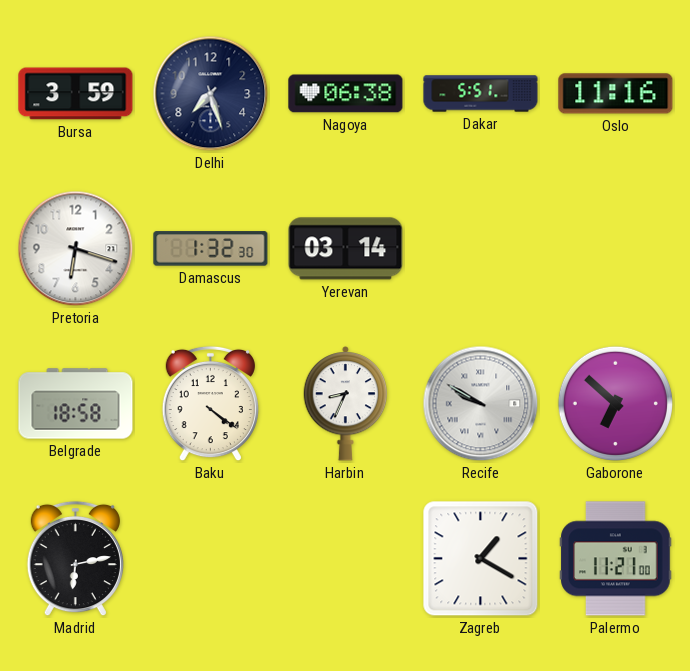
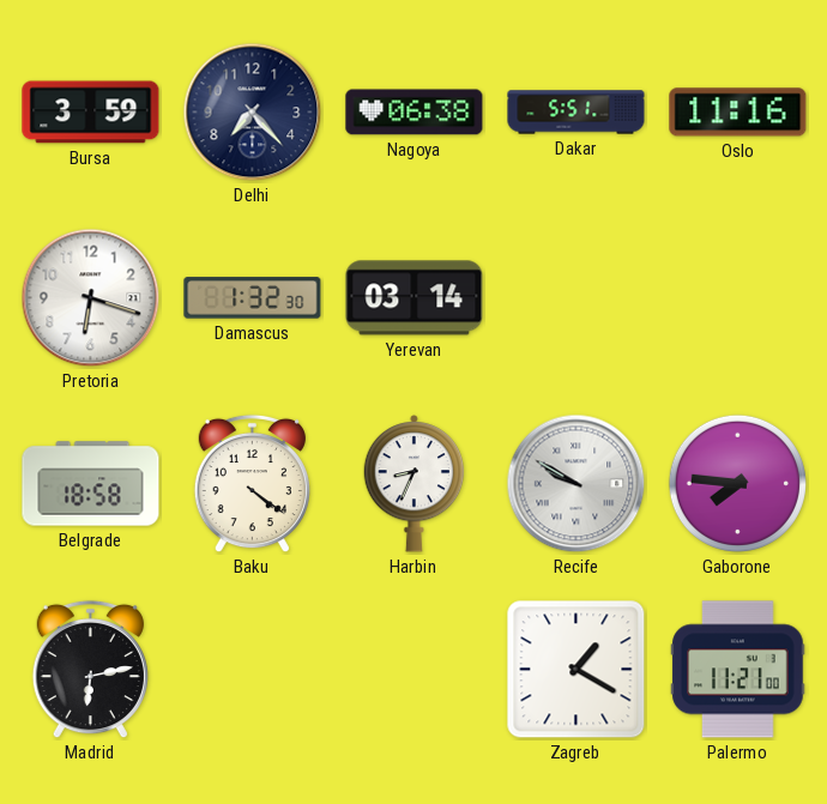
Delhi: 7:27 -> 7:23 (253, 113)
Gaborone: 6:52 -> 7:46 (737, 483)
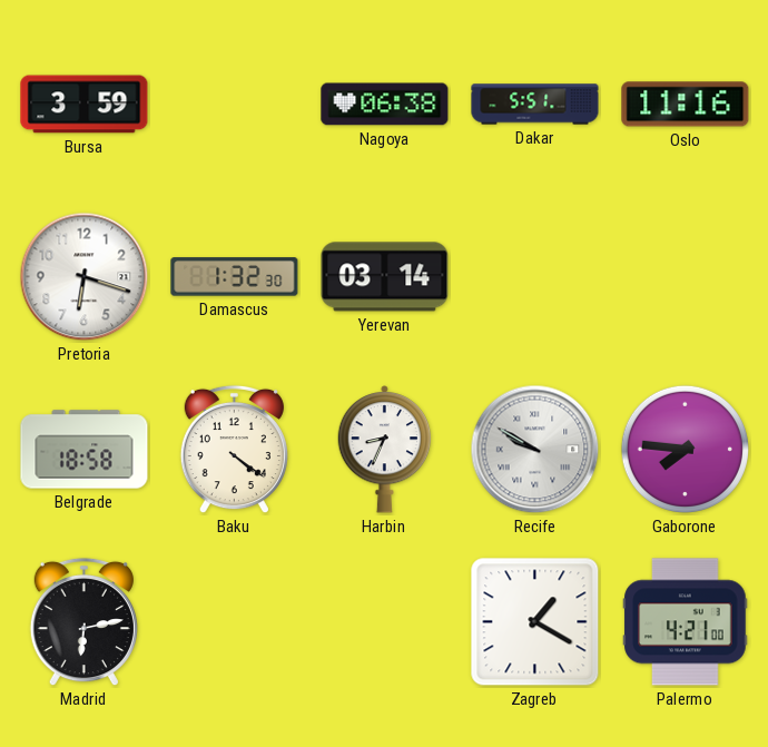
Delhi: 7:23 -> none (253, 113)
Palermo: 11:21 -> 4:21 (686, 622)
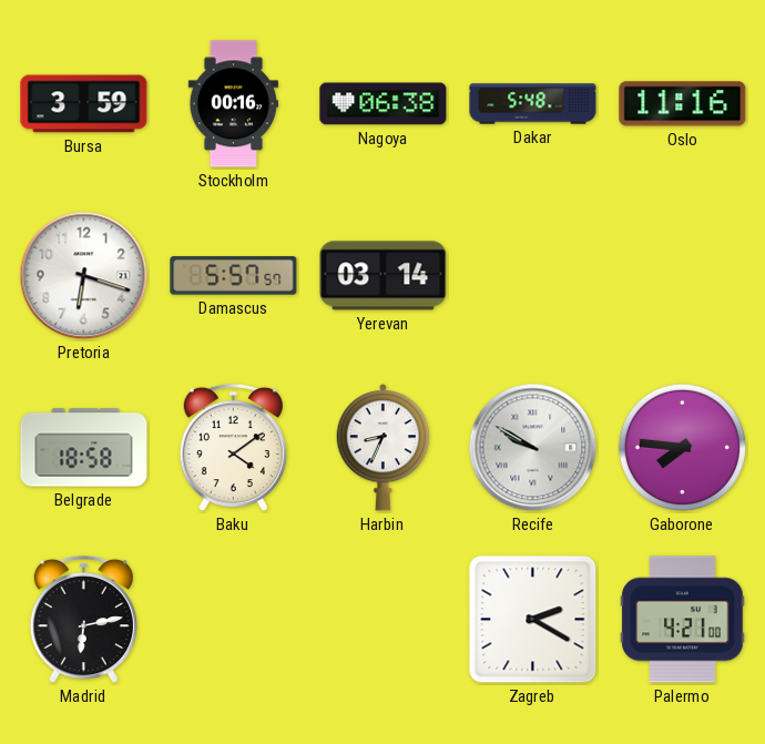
Stockholm: none -> 00:16 (233, 104)
Dakar: 5:51 -> 5:48 (533, 104)
Damascus: 1:32 -> 5:57 (234, 276)
Baku: 4:21 -> 4:09 (233, 448)
Zagreb: 1:20 -> 2:20 (533, 620)
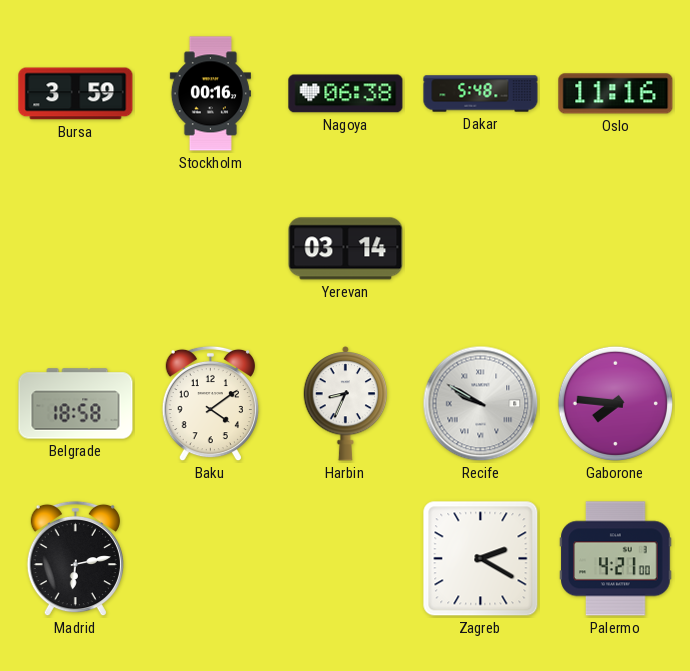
Pretoria: 6:18 -> none (84, 276)
Damascus: 5:57 -> none (234, 276)
